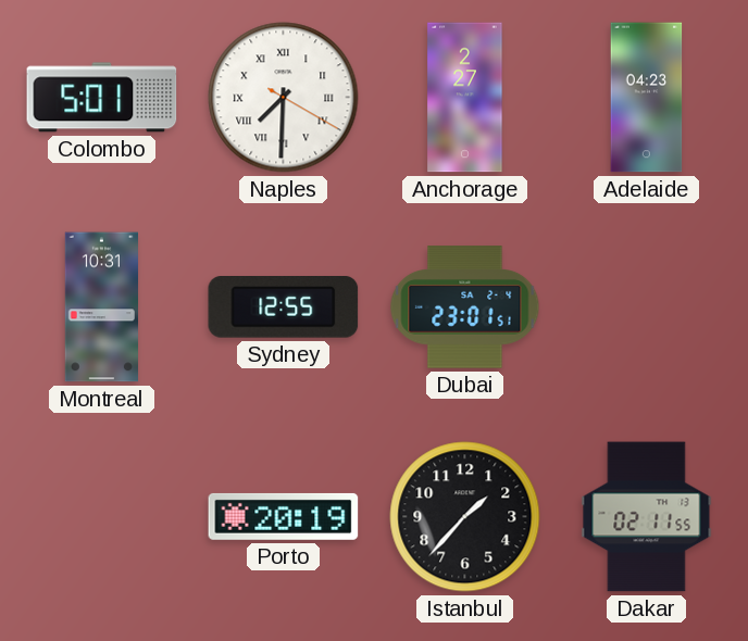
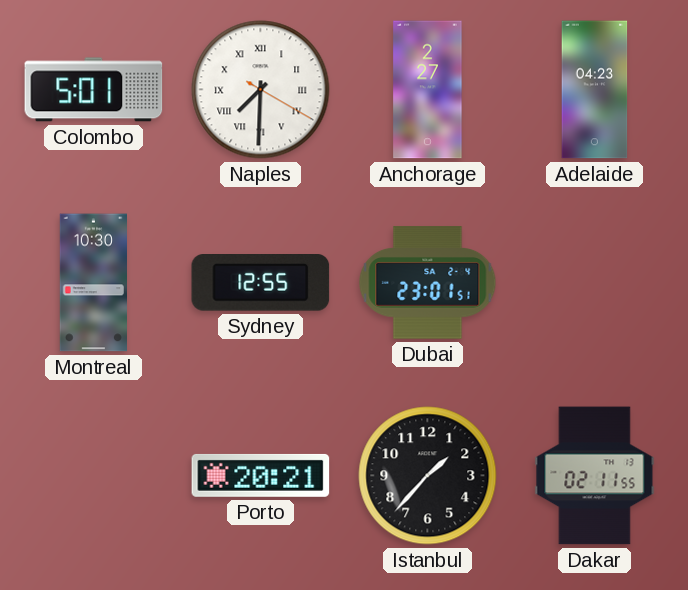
Montreal: 10:31 -> 10:30 (93, 283)
Porto: 20:19 -> 20:21 (261, 475)
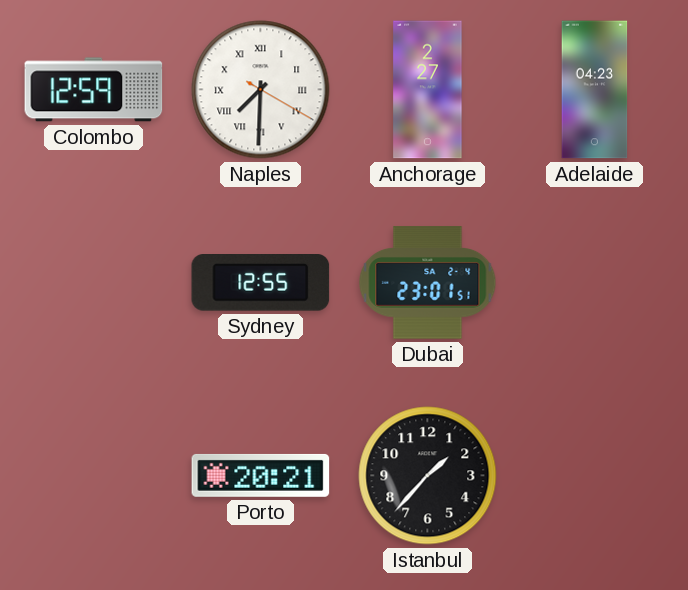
Colombo: 5:01 -> 12:59 (94, 90)
Montreal: 10:30 -> none (93, 283)
Dakar: 02:11 -> none (595, 476)
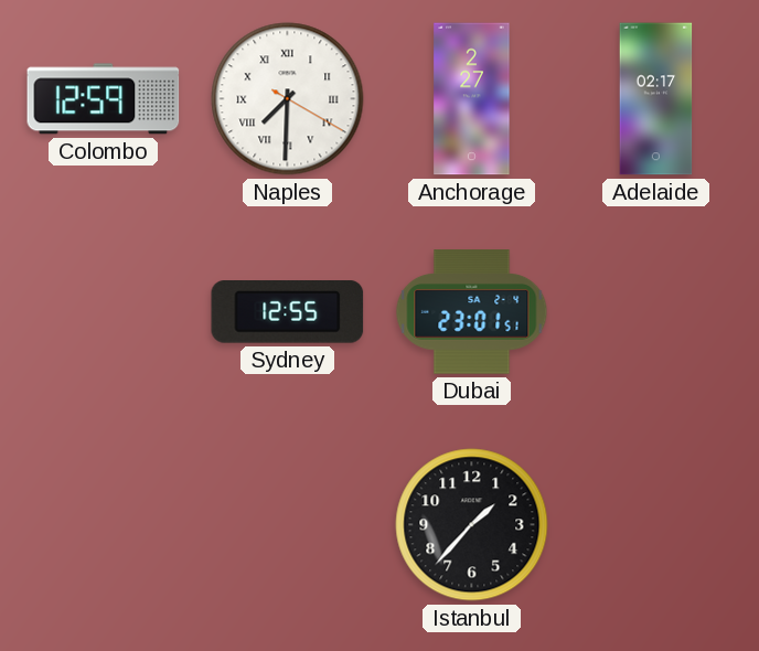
Adelaide: 04:23 -> 02:17 (656, 99)
Porto: 20:21 -> none (261, 475)
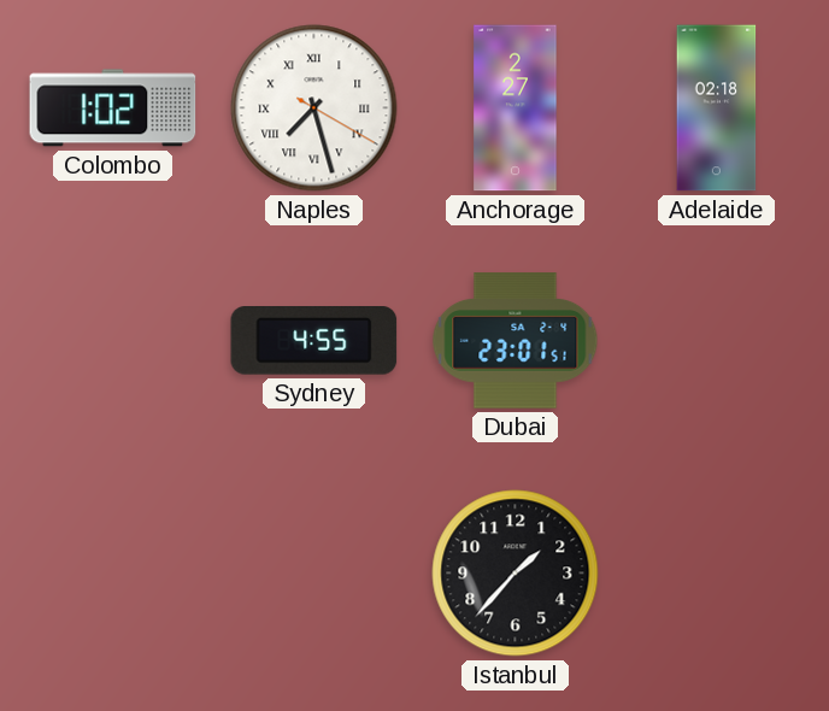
Colombo: 12:59 -> 1:02 (113, 108)
Naples: 7:30 -> 7:27 (314, 108)
Adelaide: 02:17 -> 02:18 (717, 108)
Sydney: 12:55 -> 4:55 (314, 341)
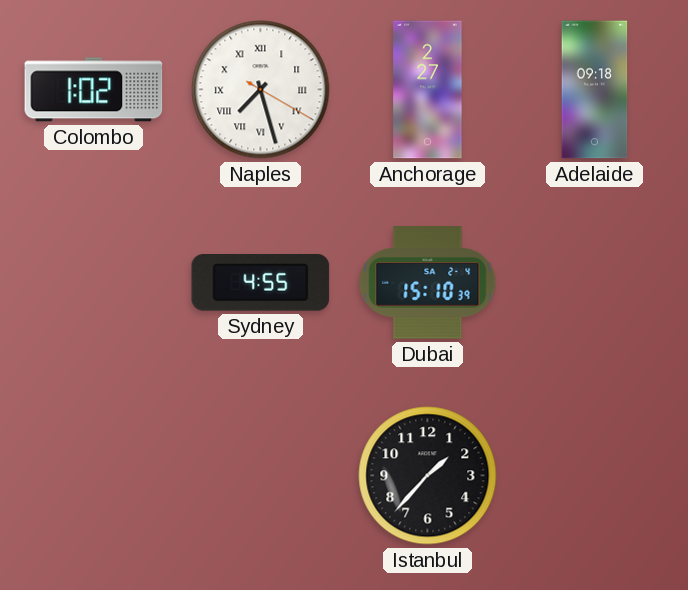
Adelaide: 02:18 -> 09:18 (595, 90)
Dubai: 23:01 -> 15:10 (428, 283)
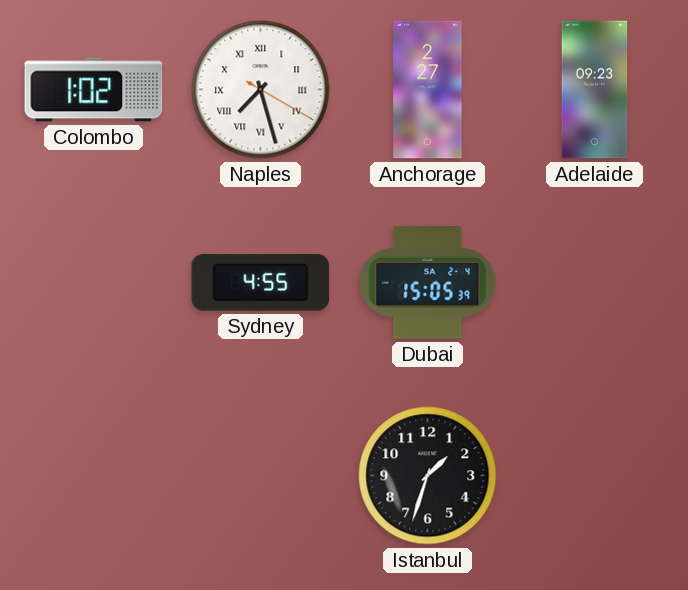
Adelaide: 09:18 -> 09:23 (595, 90)
Dubai: 15:10 -> 15:05 (428, 283)
Istanbul: 1:37 -> 1:33 (428, 476)
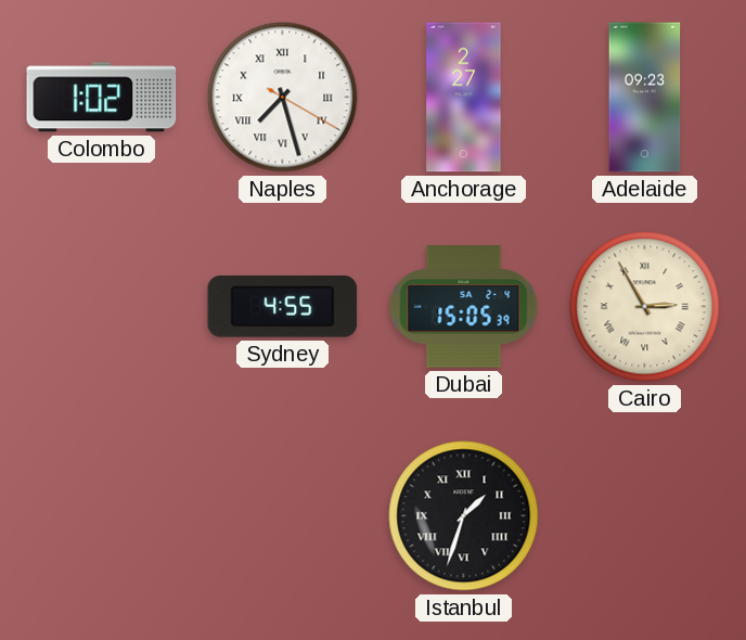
Cairo: none -> 2:55 (645, 307)
Istanbul numerals: Arabic -> Roman (464, 516)
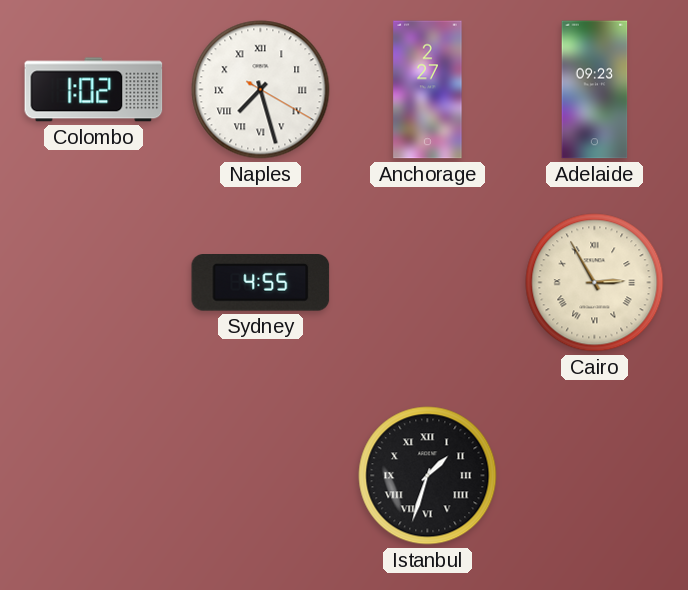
Dubai: 15:05 -> none (464, 307)
